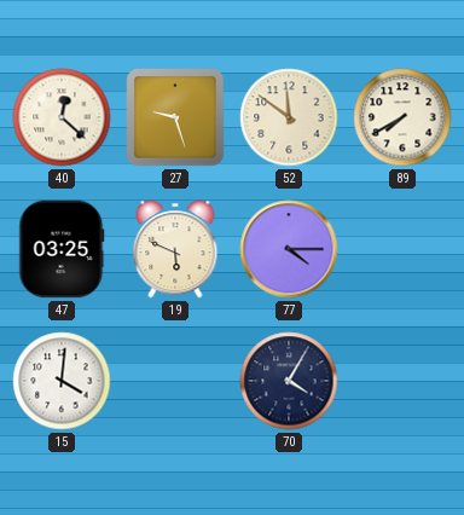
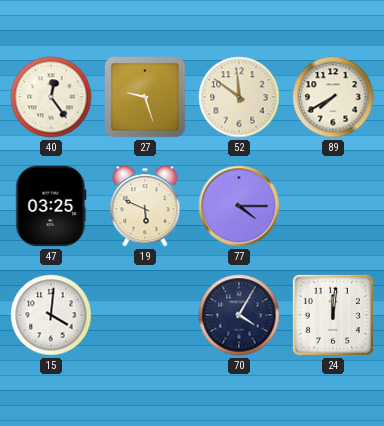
40: 12:22 -> 12:24 (51, 97)
24: none -> 12:01 (333, 315)
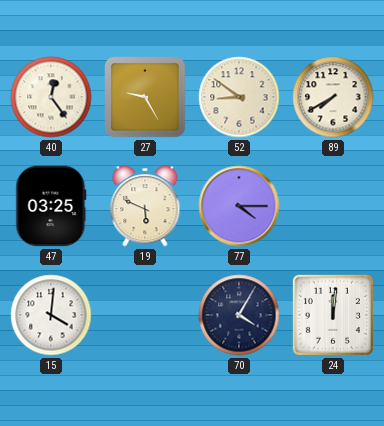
27: 9:27 -> 9:25 (145, 97)
52: 11:51 -> 8:51 (239, 97)
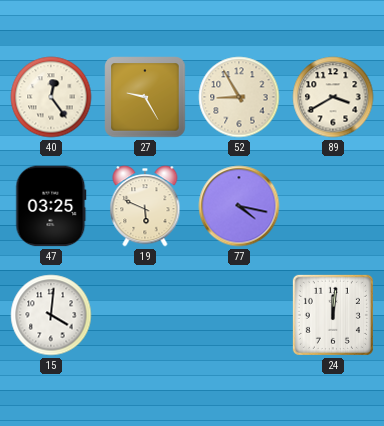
52: 8:51 -> 8:55 (239, 97)
89: 7:40 -> 3:40 (333, 97)
77: 4:15 -> 4:17 (239, 206)
70: 4:05 -> none (239, 315)
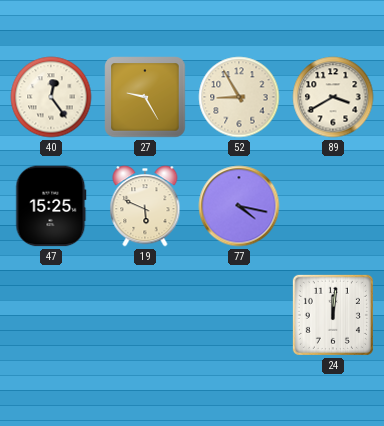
47: 03:25 -> 15:25 (51, 206)
15: 4:01 -> none (51, 315)
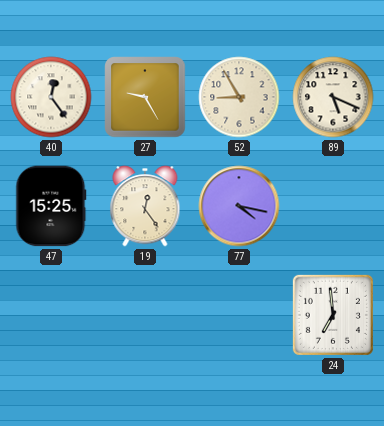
89: 3:40 -> 5:19 (333, 97)
19: 5:49 -> 12:24 (145, 206)
24: 12:01 -> 6:59 (333, 315)
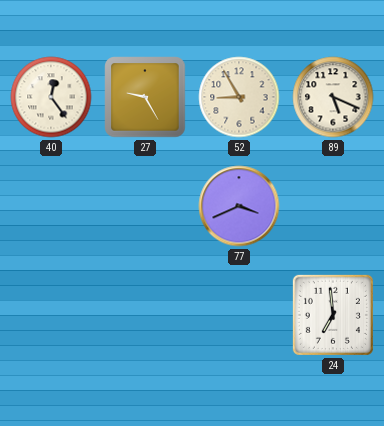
47: 15:25 -> none (51, 206)
19: 12:24 -> none (145, 206)
77: 4:17 -> 3:41 (239, 206)
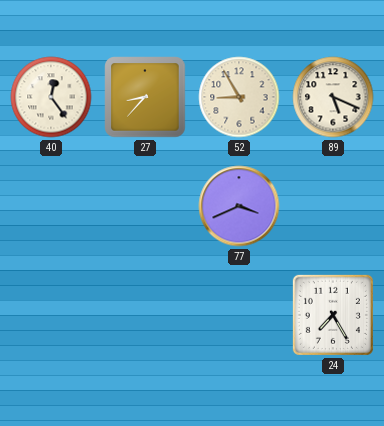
27: 9:25 -> 8:37 (145, 97)
24: 6:59 -> 7:25 (333, 315)
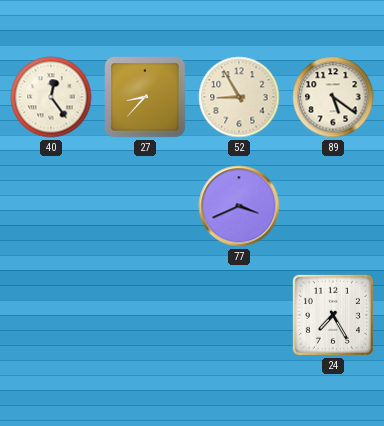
89: 5:19 -> 5:21 (333, 97)
